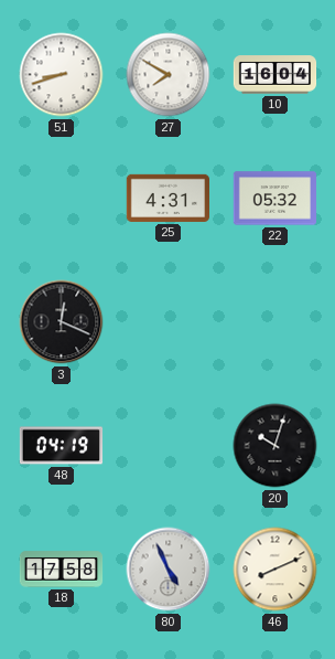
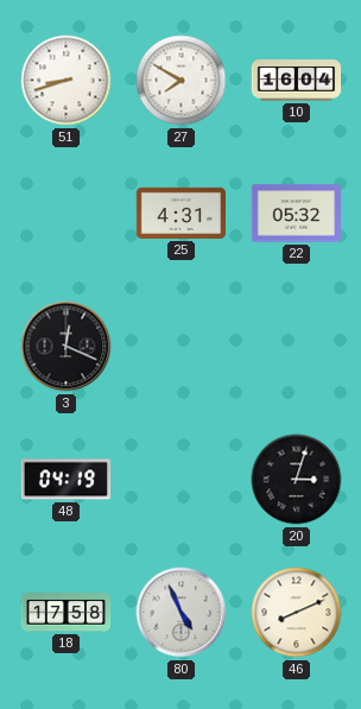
20: 10:03 -> 3:03 (297, 480)
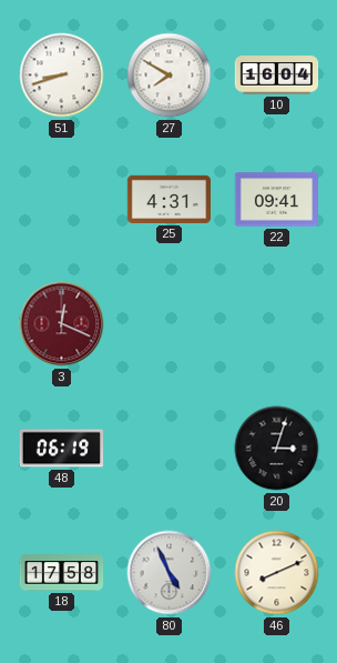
22: 05:32 -> 09:41 (277, 200)
3 dial: black -> burgundy (62, 324)
48: 04:19 -> 06:19 (62, 449)
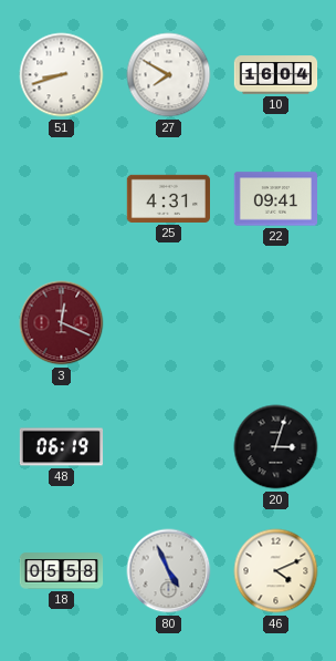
18: 17:58 -> 05:58 (62, 571)
46: 8:11 -> 4:11 (276, 571)
